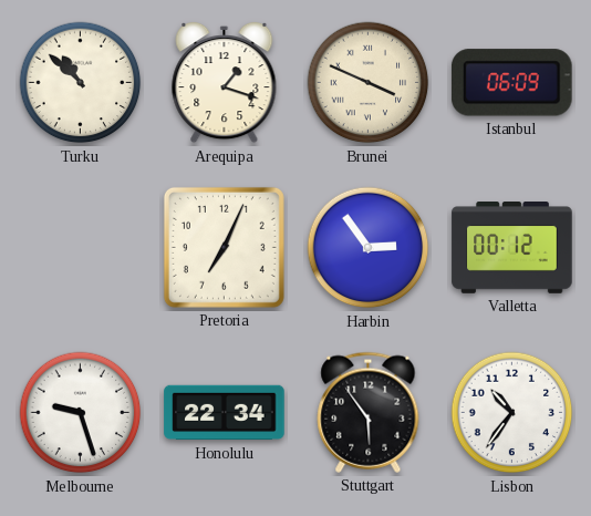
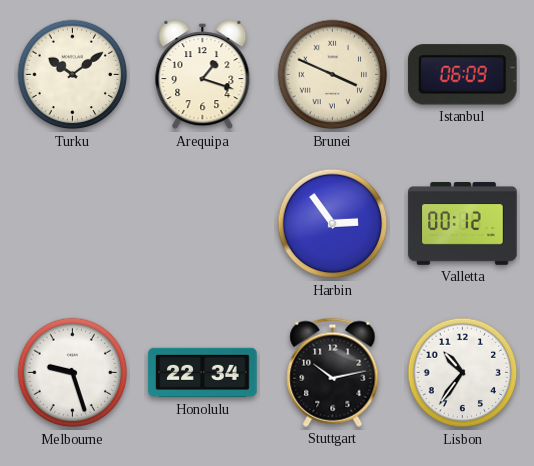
Turku: 10:52 -> 10:09 (73, 75)
Pretoria: 7:04 -> none (224, 247)
Stuttgart: 5:54 -> 10:13 (333, 372)
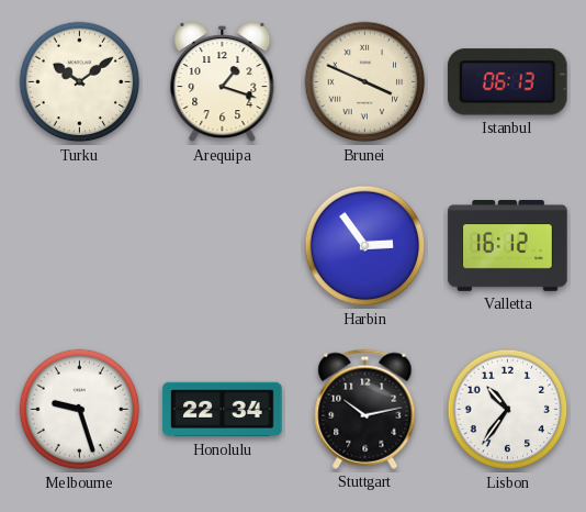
Istanbul: 06:09 -> 06:13 (507, 82)
Valletta: 00:12 -> 16:12 (508, 246)
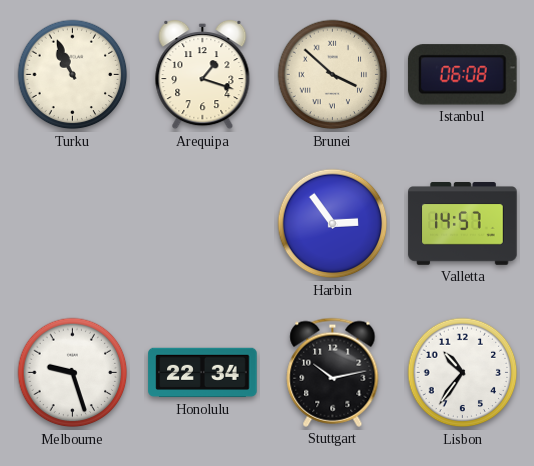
Turku: 10:09 -> 10:56 (73, 75)
Brunei: 3:49 -> 3:52 (333, 75)
Istanbul: 06:13 -> 06:08 (462, 75)
Valletta: 16:12 -> 14:57 (463, 224)
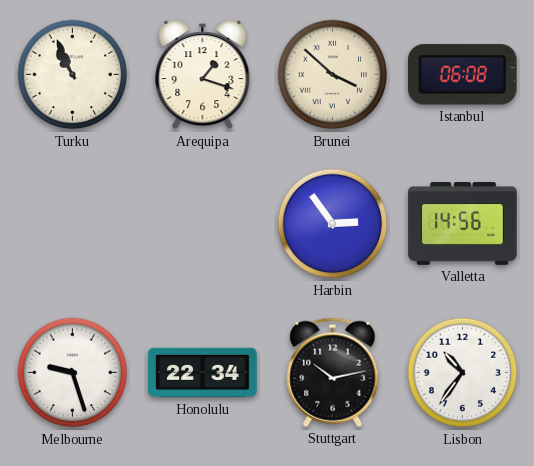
Valletta: 14:57 -> 14:56 (463, 224)
